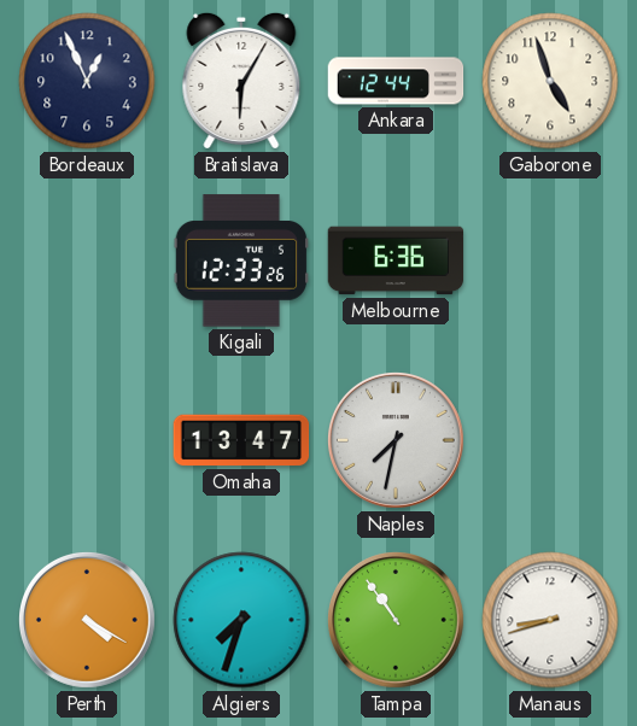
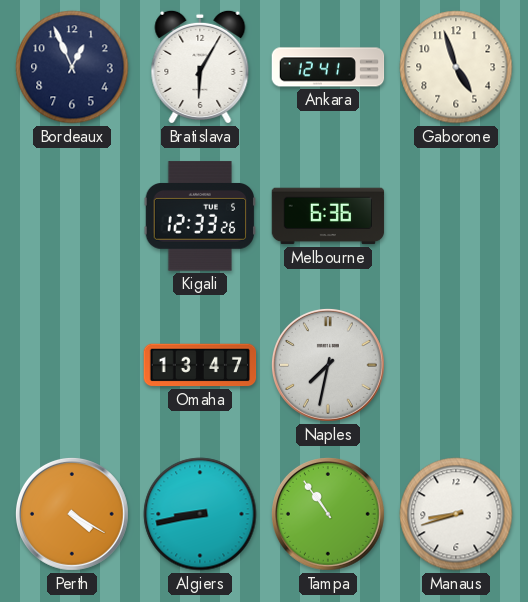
Ankara: 12:44 -> 12:41 (328, 67)
Algiers: 7:33 -> 8:43 (200, 514)
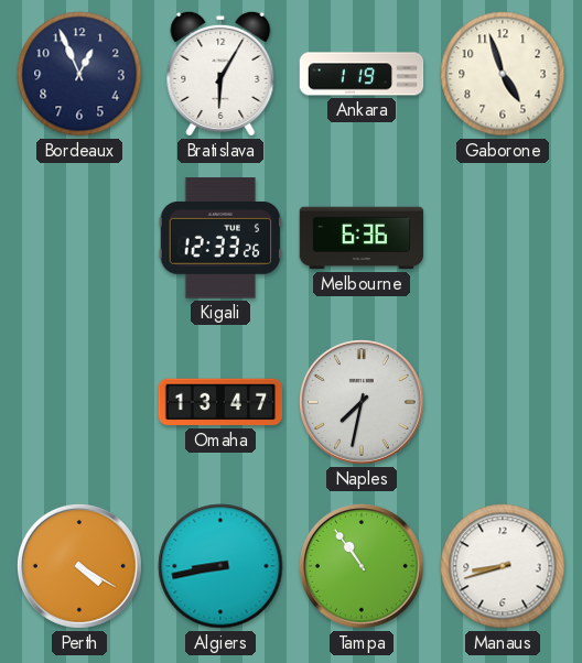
Ankara: 12:41 -> 1:19 (362, 74)
